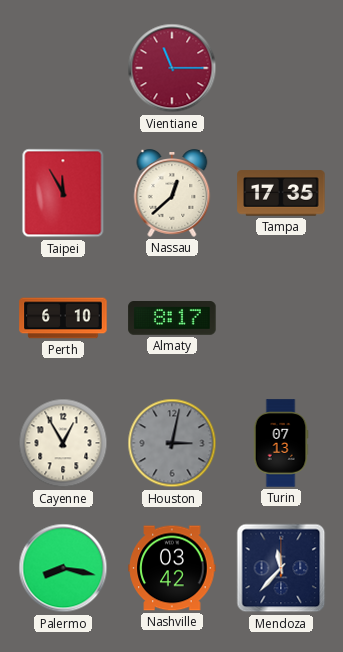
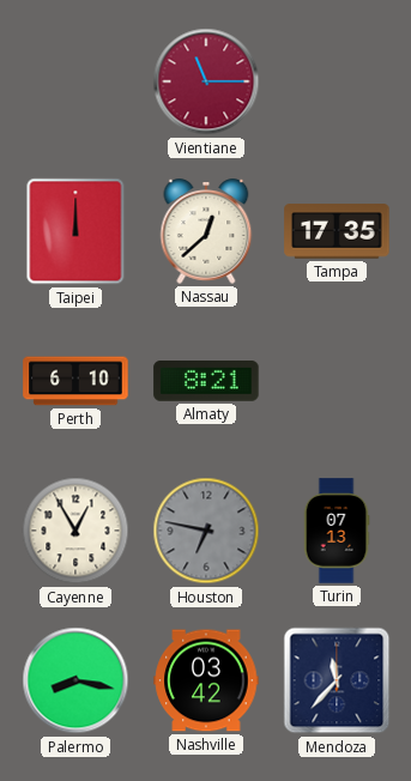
Taipei: 11:55 -> 12:00 (75, 231)
Almaty: 8:17 -> 8:21 (206, 381)
Houston: 3:02 -> 6:47 (206, 531)
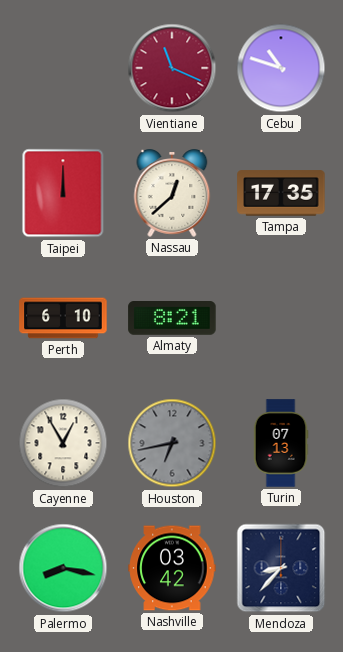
Vientiane: 11:15 -> 11:19 (172, 68)
Cebu: none -> 10:48 (281, 68)
Houston: 6:47 -> 6:43 (172, 443)
Mendoza: 11:37 -> 8:37 (281, 568)
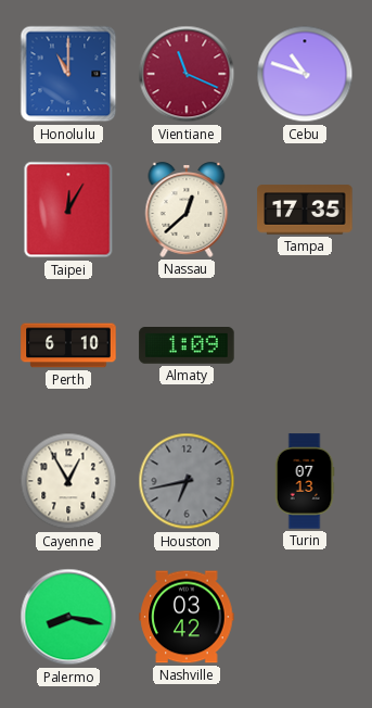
Honolulu: none -> 11:00 (68, 74)
Taipei: 12:00 -> 12:05 (68, 210)
Almaty: 8:21 -> 1:09 (187, 345)
Mendoza: 8:37 -> none (281, 568)
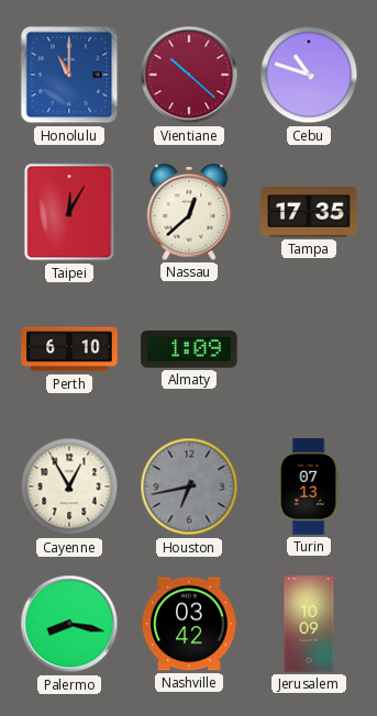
Vientiane: 11:19 -> 10:22 (189, 75)
Jerusalem: none -> 10:09 (309, 624)
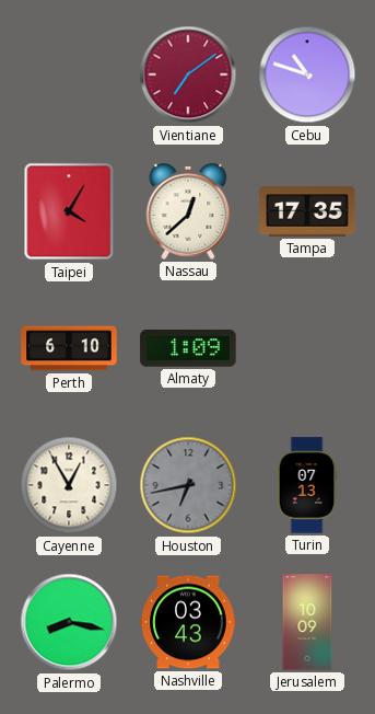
Honolulu: 11:00 -> none (69, 75)
Vientiane: 10:22 -> 7:09 (188, 74)
Taipei: 12:05 -> 4:05 (69, 211)
Nashville: 03:42 -> 03:43 (188, 622)
